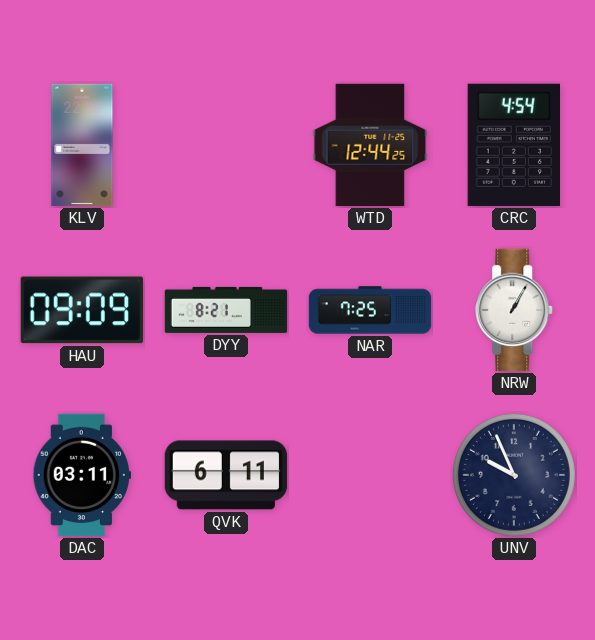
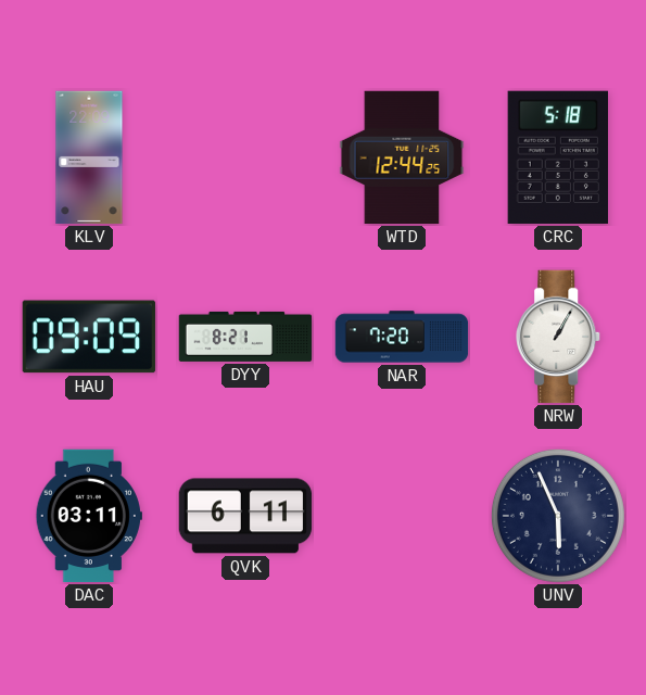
CRC: 4:54 -> 5:18 (557, 157)
NAR: 7:25 -> 7:20 (402, 337)
UNV: 9:56 -> 5:56 (558, 516)
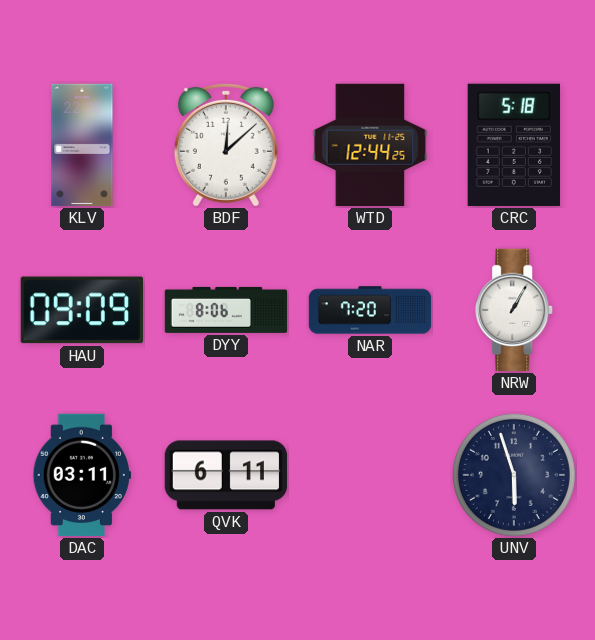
BDF: none -> 12:08 (226, 145)
DYY: 8:21 -> 8:06 (226, 310)
UNV: 5:56 -> 5:57 (514, 475)
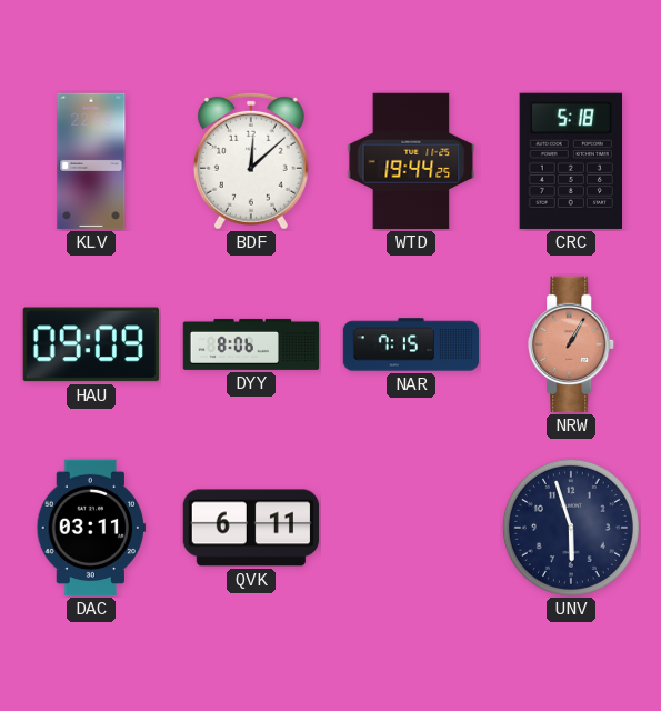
WTD: 12:44 -> 19:44 (411, 161)
NAR: 7:20 -> 7:15 (411, 344)
NRW dial: white -> salmon (572, 344)
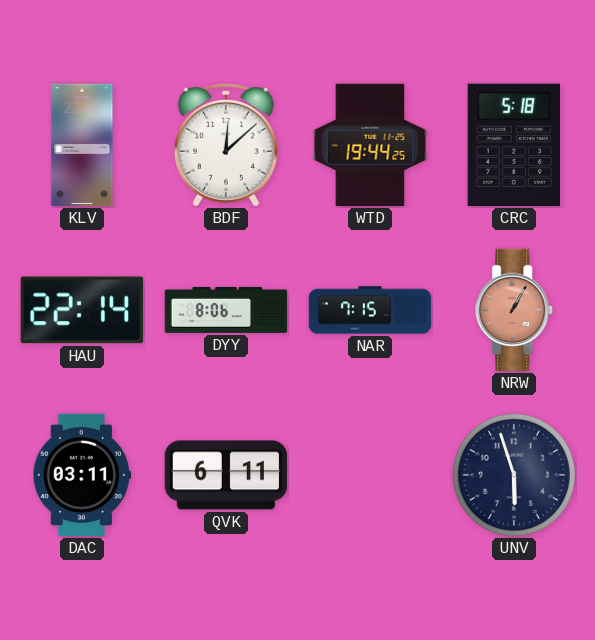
HAU: 09:09 -> 22:14 (82, 310)
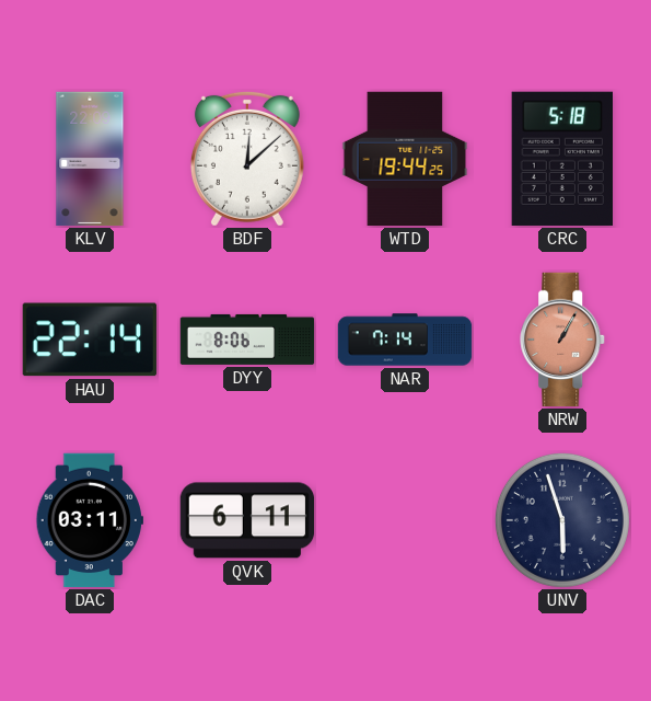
NAR: 7:15 -> 7:14 (405, 340)
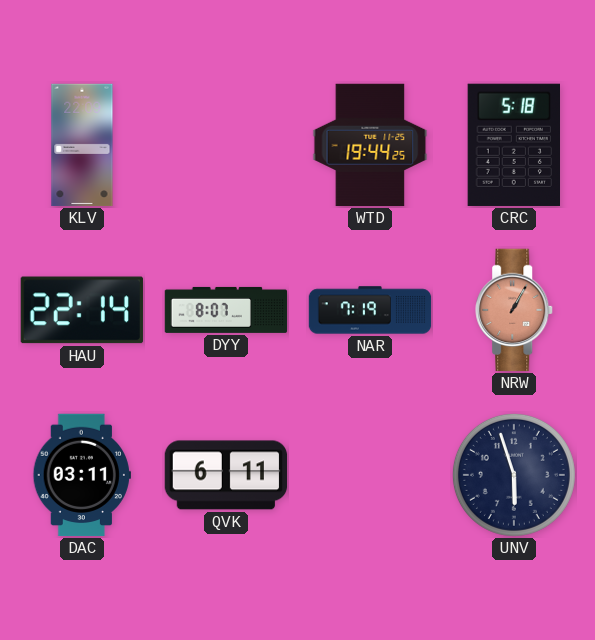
BDF: 12:08 -> none (247, 159)
DYY: 8:06 -> 8:07 (226, 310)
NAR: 7:14 -> 7:19 (370, 310)
